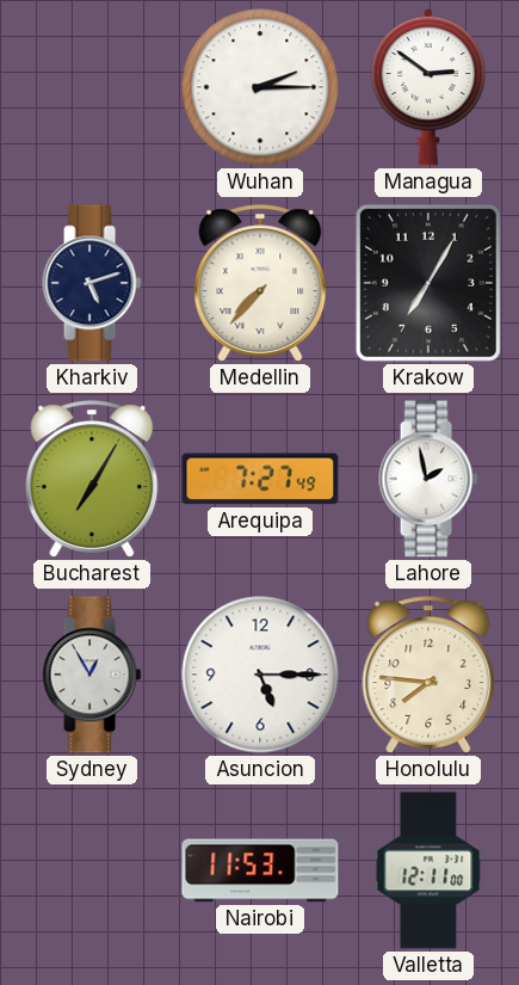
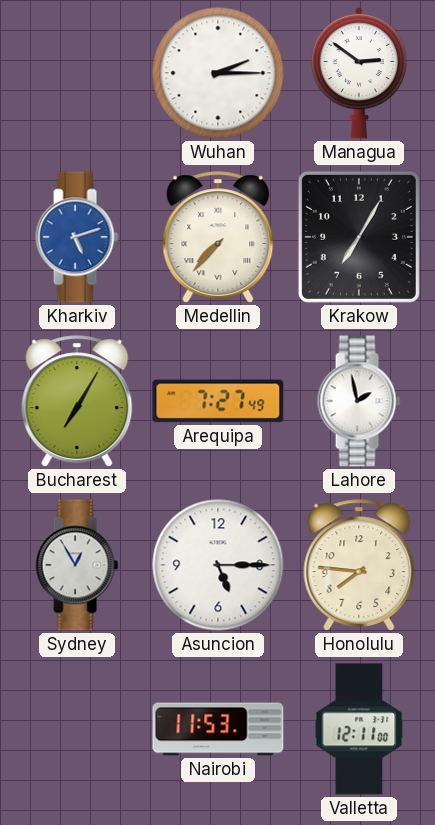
Kharkiv dial: navy -> blue (77, 237)
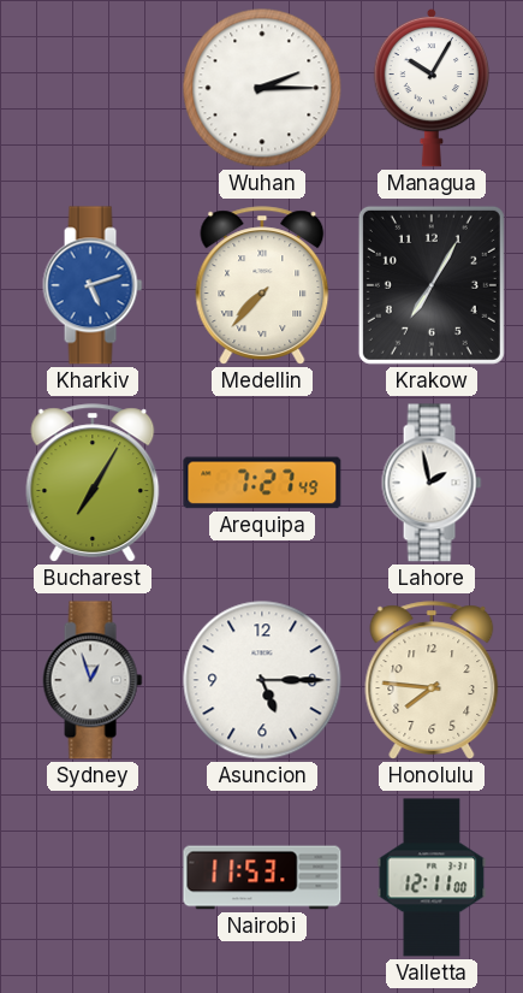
Managua: 2:51 -> 10:05 (432, 88)
Sydney: 12:55 -> 12:57 (93, 680)
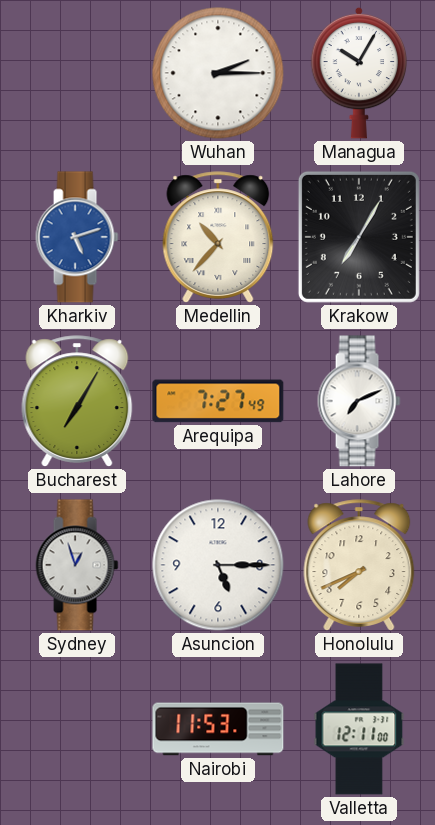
Medellin: 7:37 -> 10:37 (218, 237)
Lahore: 1:58 -> 7:11 (359, 401)
Honolulu: 7:46 -> 7:41 (359, 565)
